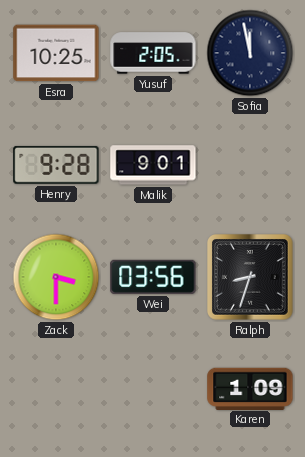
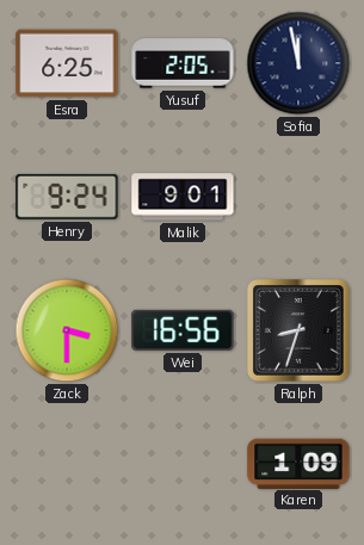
Esra: 10:25 -> 6:25 (67, 63)
Henry: 9:28 -> 9:24 (67, 197)
Wei: 03:56 -> 16:56 (183, 330)
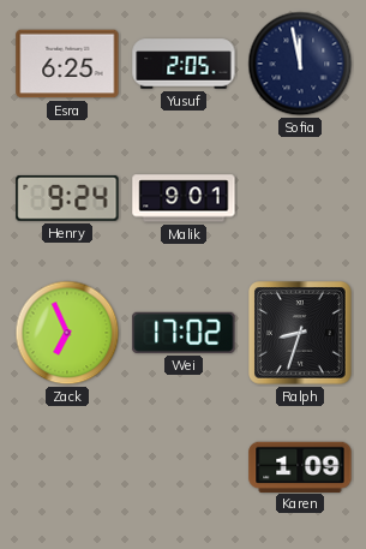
Zack: 3:30 -> 6:56 (67, 333)
Wei: 16:56 -> 17:02 (184, 333)
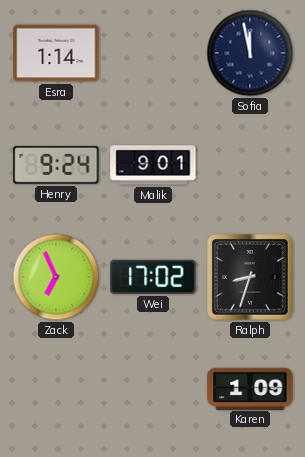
Esra: 6:25 -> 1:14 (56, 53)
Yusuf: 2:05 -> none (184, 64)
